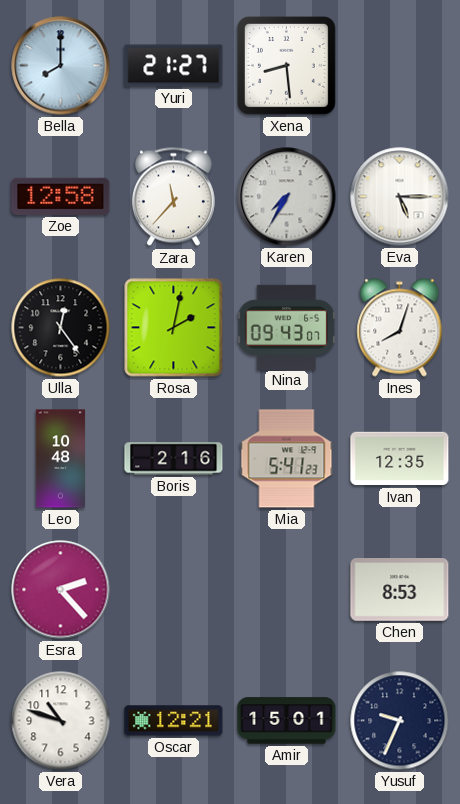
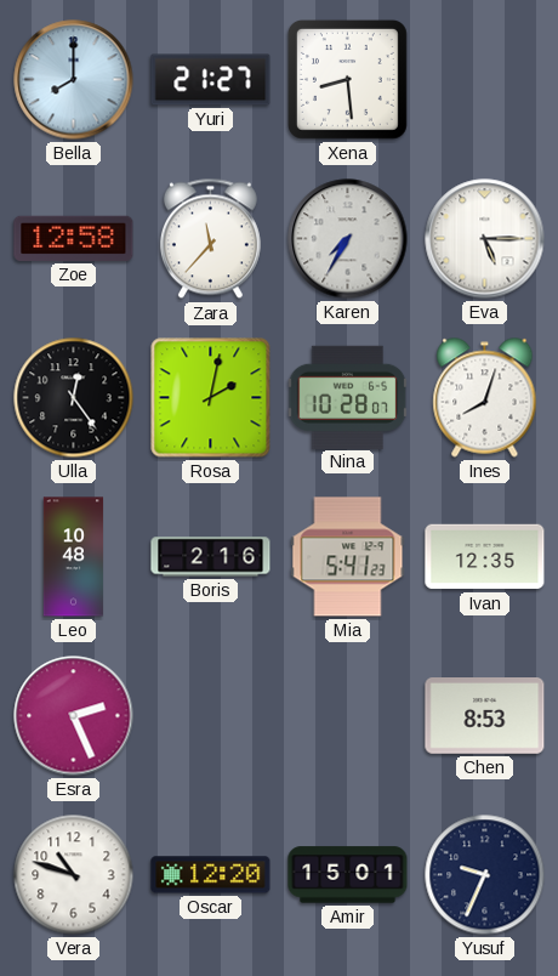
Nina: 09:43 -> 10:28 (348, 397)
Esra: 2:23 -> 2:26 (74, 716)
Oscar: 12:21 -> 12:20 (211, 875)
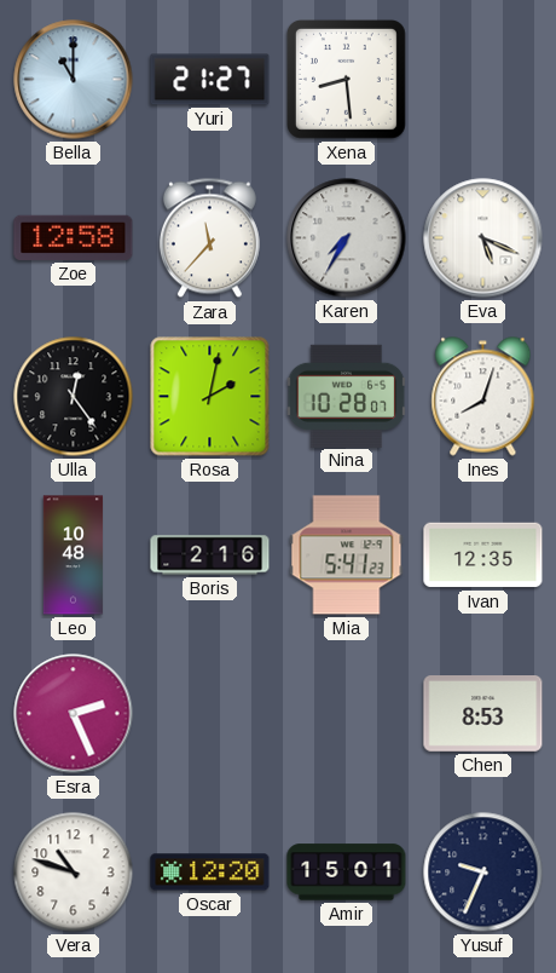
Bella: 8:00 -> 11:00 (74, 80)
Eva: 5:15 -> 5:19 (483, 238)
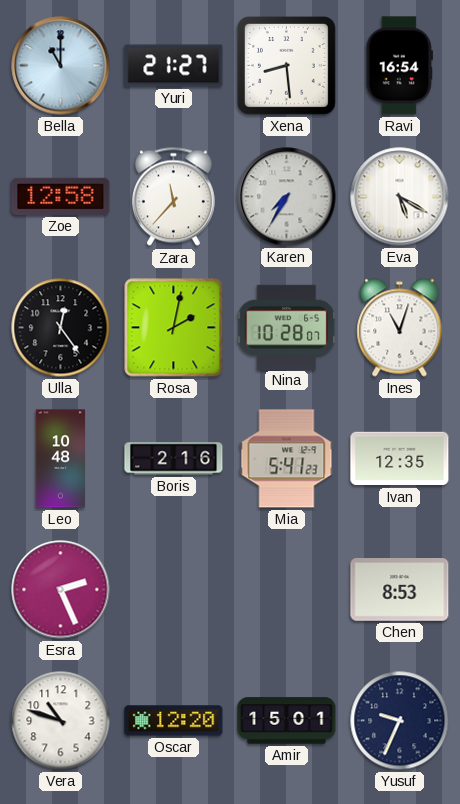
Ravi: none -> 16:54 (399, 66)
Eva: 5:19 -> 5:20 (400, 197)
Ines: 8:03 -> 11:03 (400, 328)
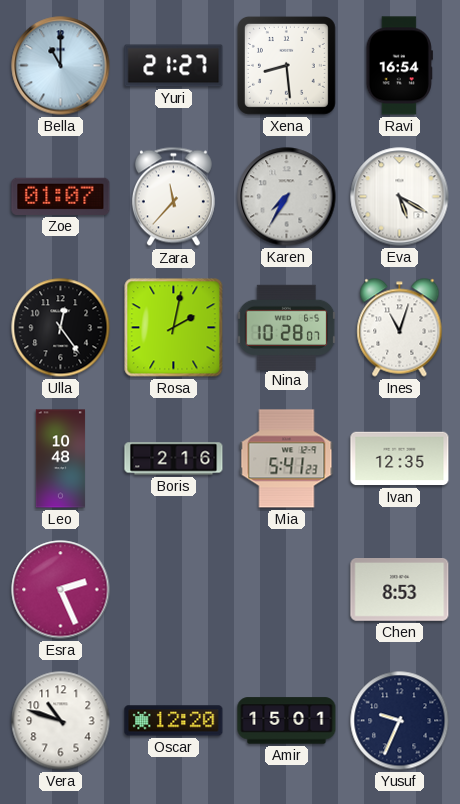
Zoe: 12:58 -> 01:07 (61, 196)
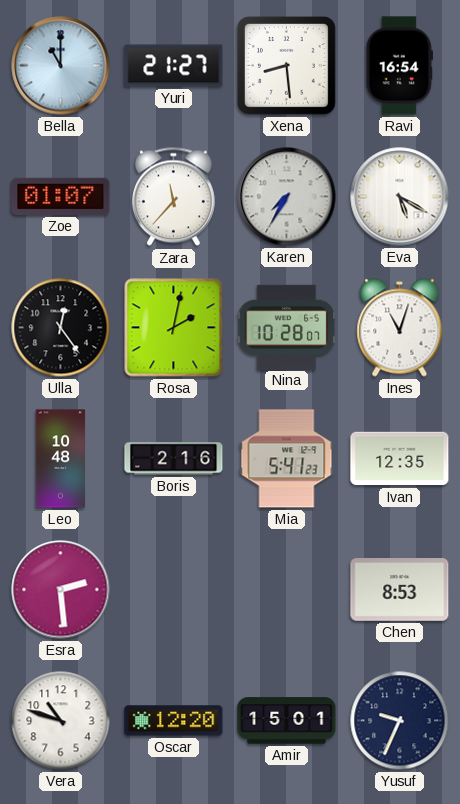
Esra: 2:26 -> 2:29 (61, 590)
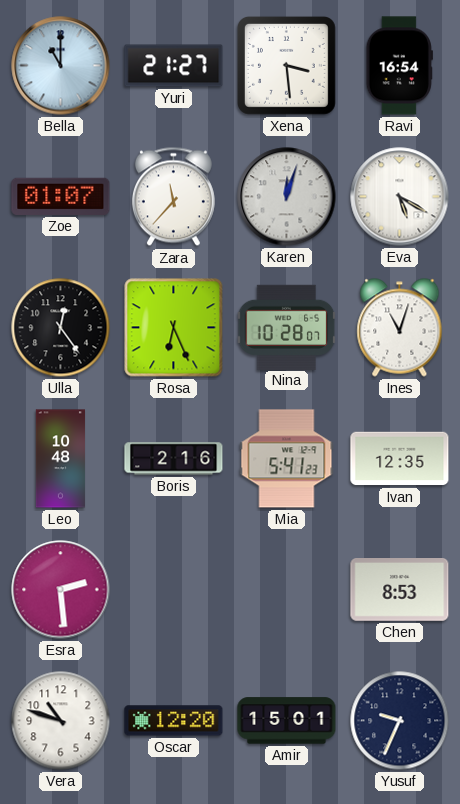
Xena: 8:29 -> 3:29 (286, 65)
Karen: 7:35 -> 12:03 (287, 197)
Rosa: 2:02 -> 6:26 (174, 328)
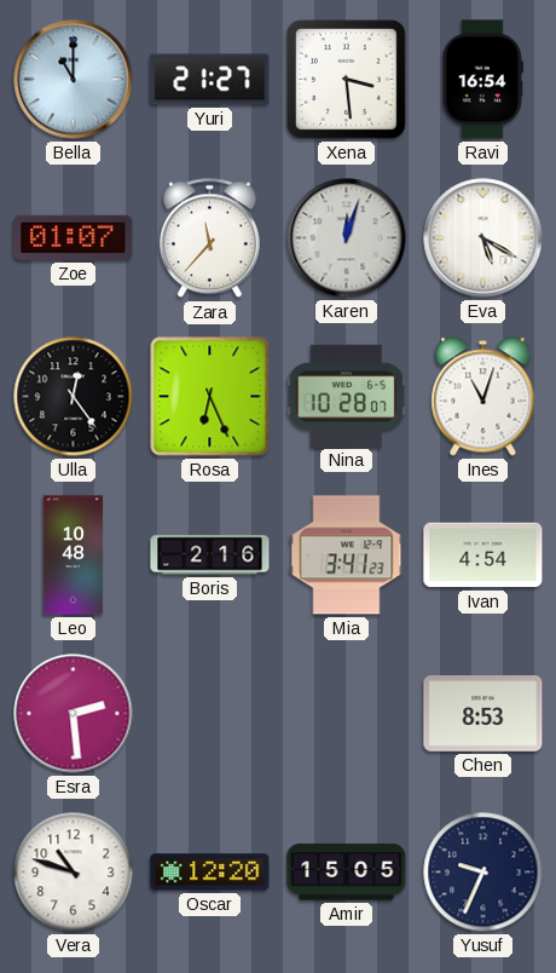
Mia: 5:41 -> 3:41 (347, 555)
Ivan: 12:35 -> 4:54 (483, 555)
Amir: 15:01 -> 15:05 (347, 873)
